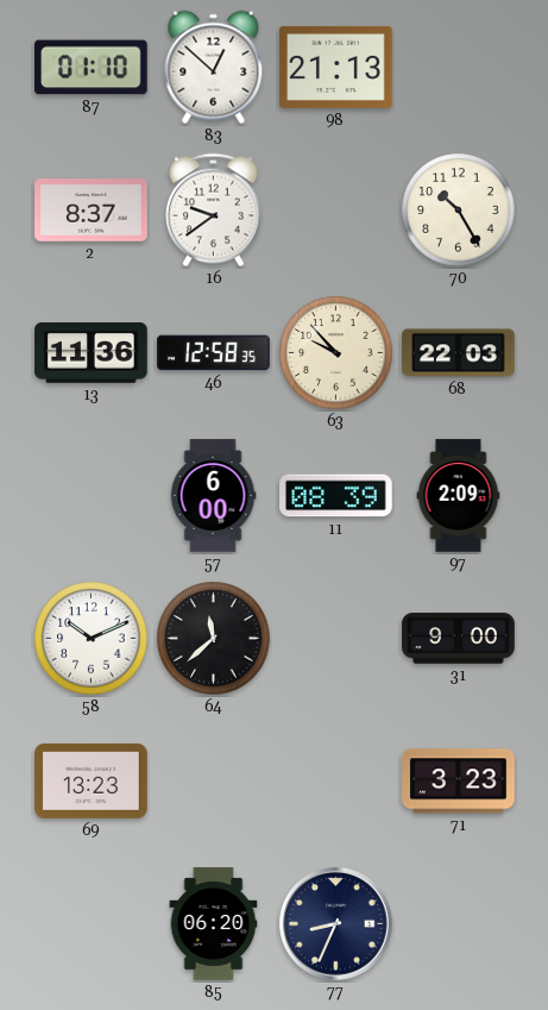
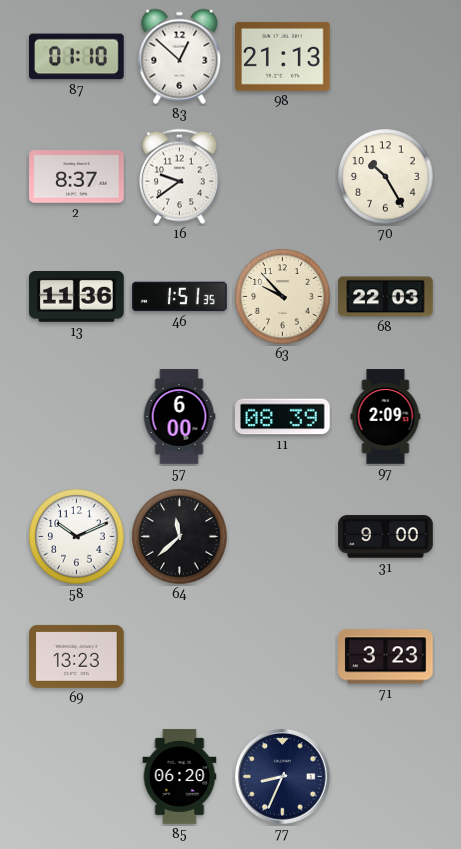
46: 12:58 -> 1:51 (180, 297)
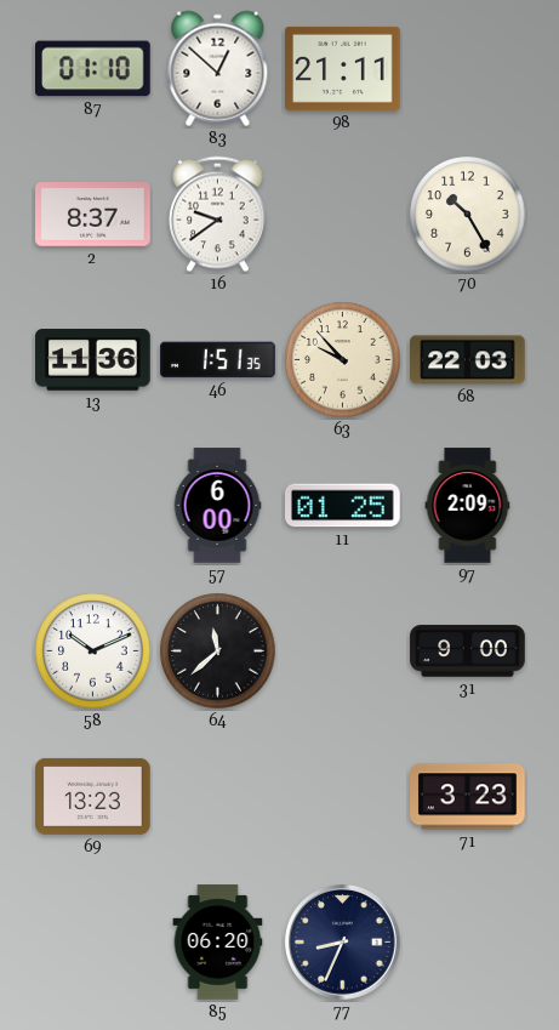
98: 21:13 -> 21:11 (343, 68)
11: 08:39 -> 01:25 (343, 506)
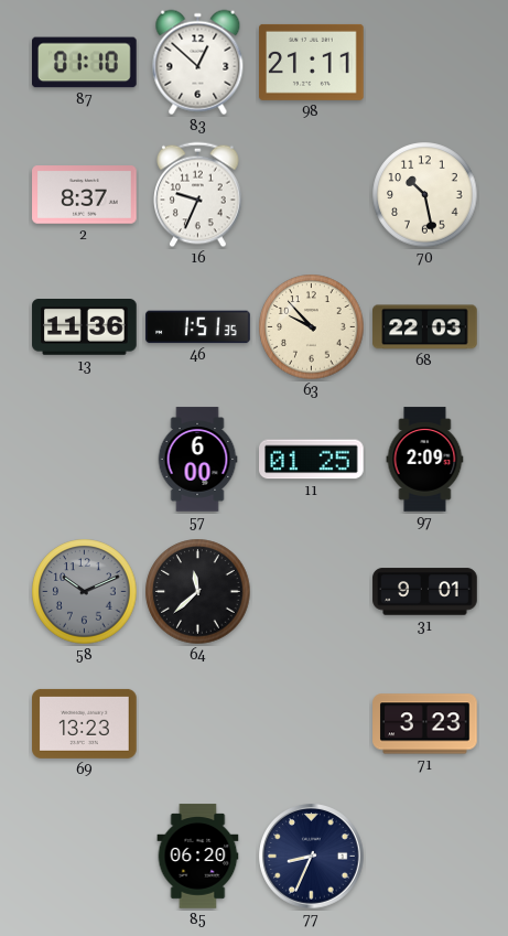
16: 9:39 -> 9:34 (198, 195)
70: 10:25 -> 10:28 (425, 195)
58 dial: white -> grey (85, 592)
31: 9:00 -> 9:01 (425, 592)
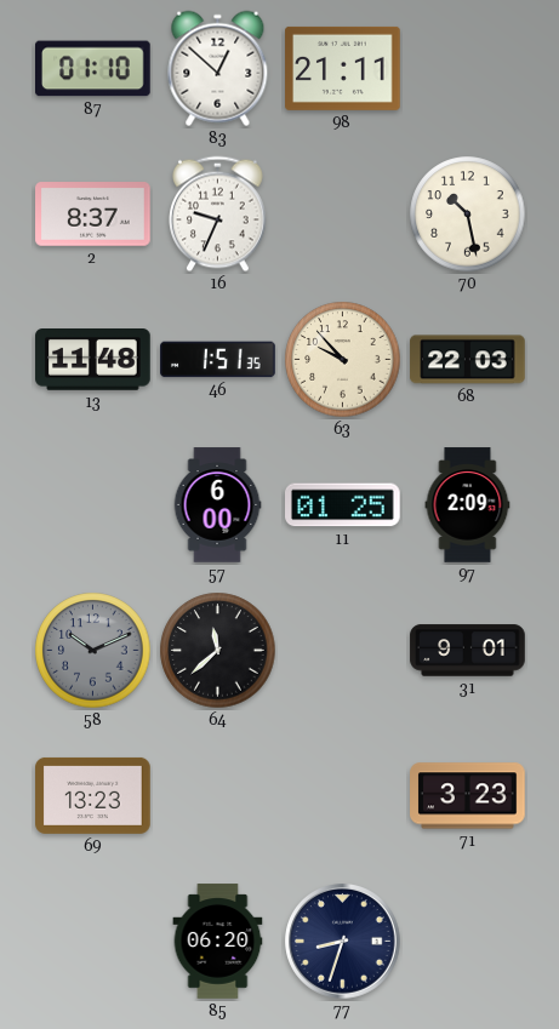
13: 11:36 -> 11:48 (93, 360)
77: 8:34 -> 8:33 (343, 942)
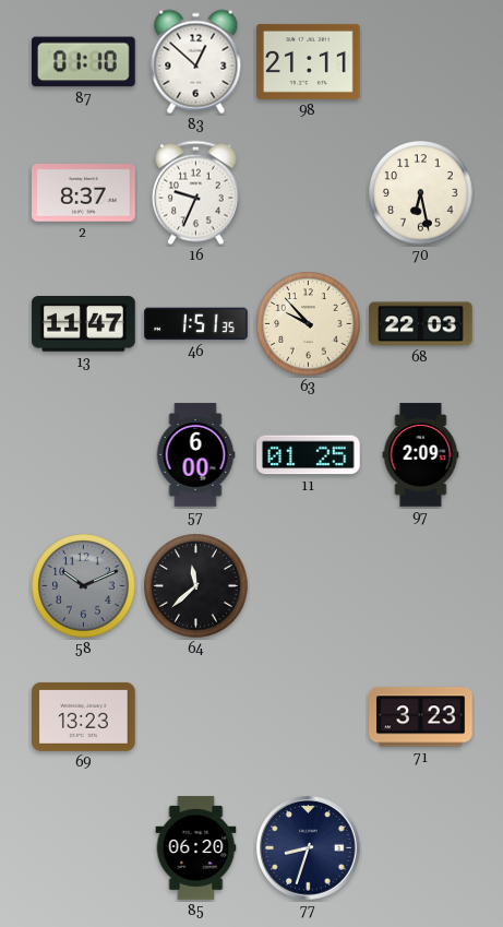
70: 10:28 -> 6:28 (421, 193)
13: 11:48 -> 11:47 (84, 324)
31: 9:01 -> none (468, 651)
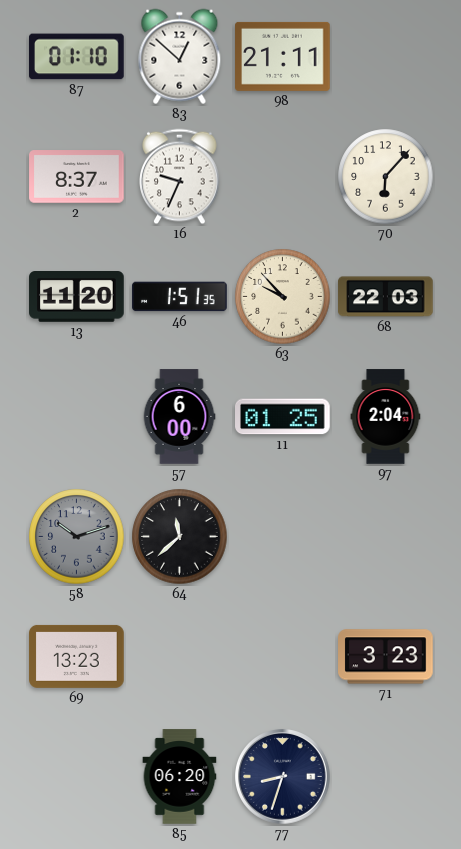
70: 6:28 -> 6:07 (386, 177)
13: 11:47 -> 11:20 (77, 297)
97: 2:09 -> 2:04 (386, 417)
58: 10:11 -> 10:12 (77, 537)
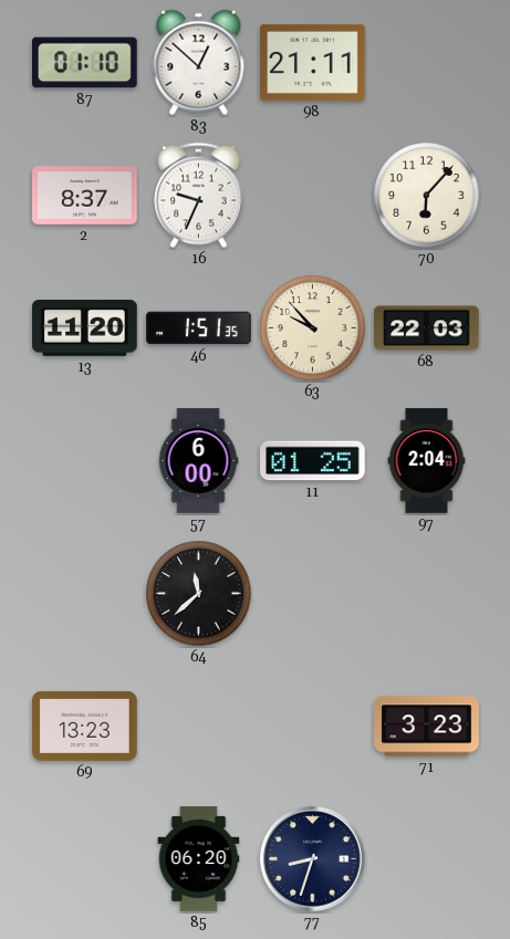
58: 10:12 -> none (77, 537)
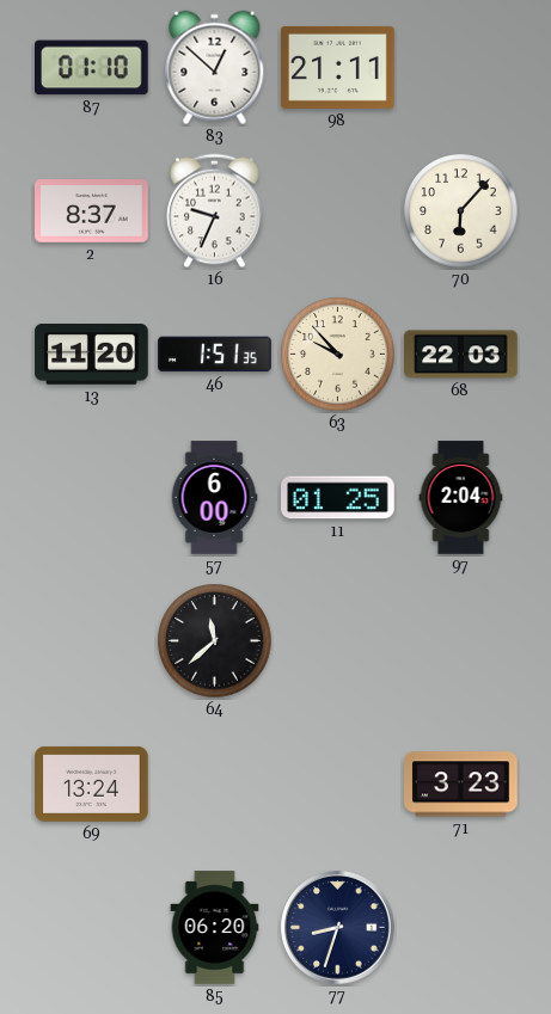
69: 13:23 -> 13:24 (92, 783)
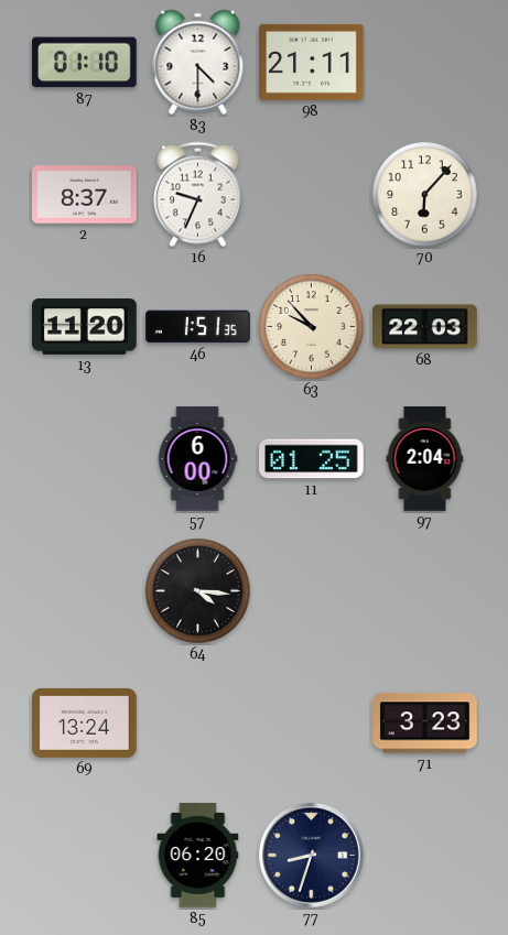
83: 12:52 -> 4:30 (198, 63)
64: 11:38 -> 4:16 (198, 591)
